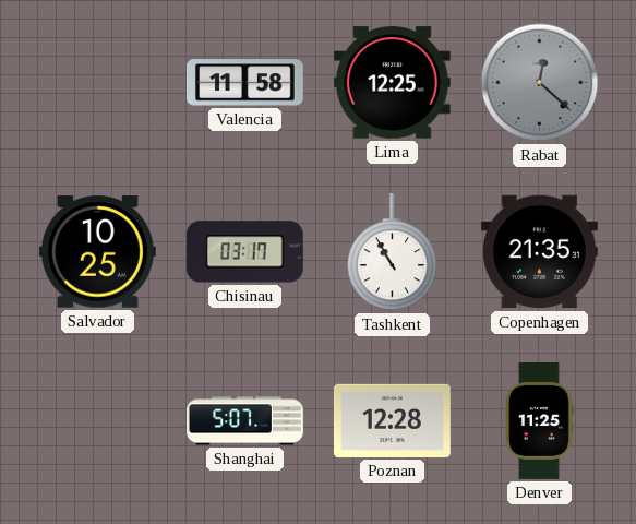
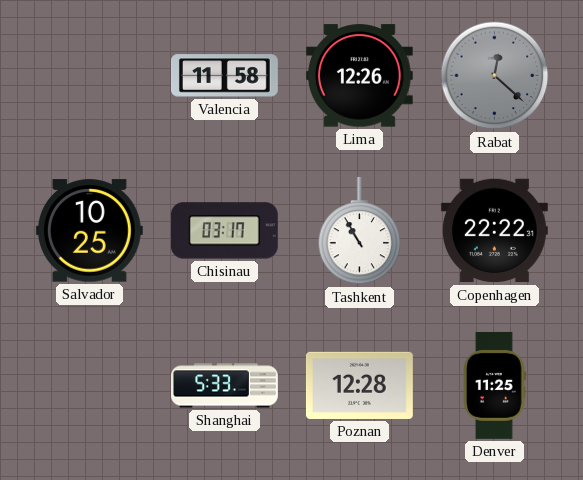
Lima: 12:25 -> 12:26 (359, 76)
Copenhagen: 21:35 -> 22:22 (494, 231)
Shanghai: 5:07 -> 5:33 (225, 386)
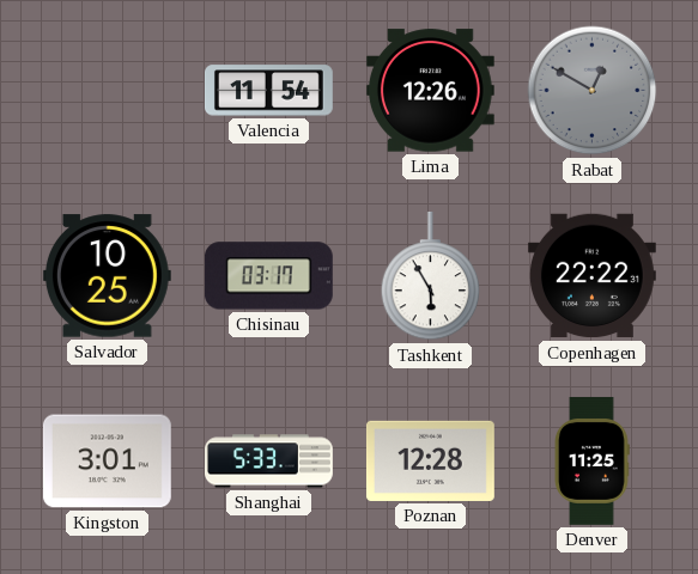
Valencia: 11:58 -> 11:54 (269, 91)
Rabat: 12:22 -> 12:50 (593, 91)
Tashkent: 10:55 -> 5:55 (431, 276)
Kingston: none -> 3:01 (107, 462)
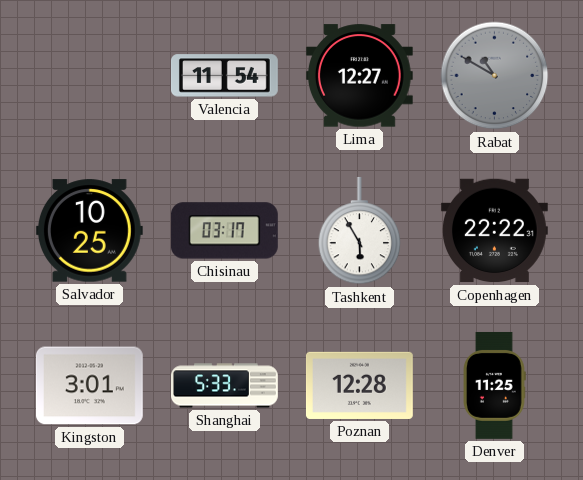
Lima: 12:26 -> 12:27 (359, 76)
Rabat: 12:50 -> 10:50 (495, 76)
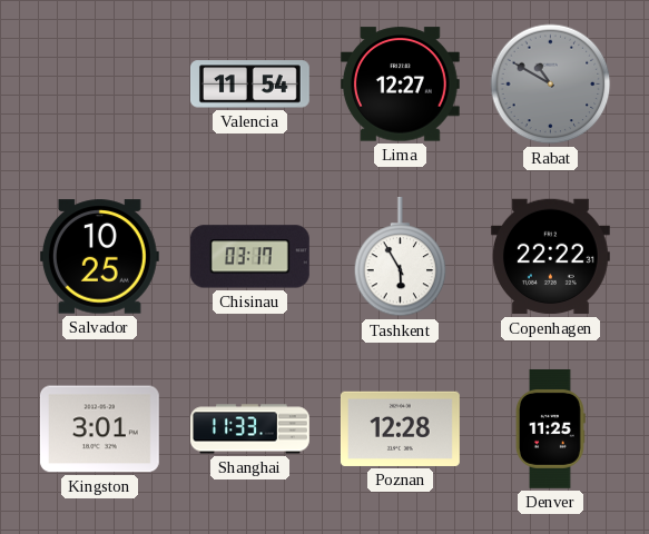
Shanghai: 5:33 -> 11:33 (250, 429)
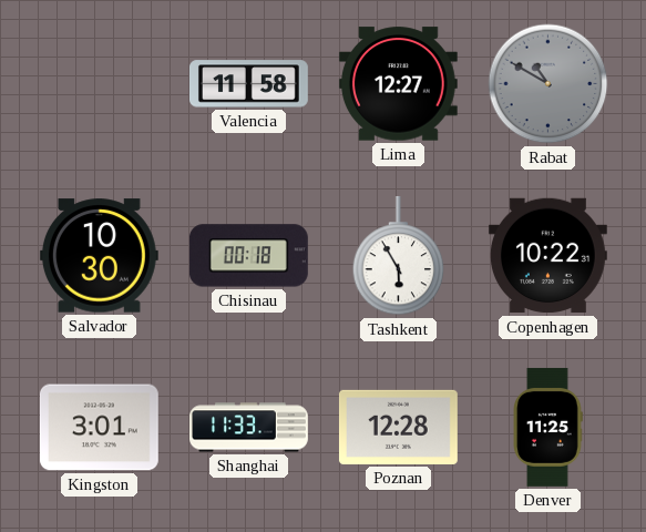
Valencia: 11:54 -> 11:58 (249, 84)
Salvador: 10:25 -> 10:30 (99, 256)
Chisinau: 03:17 -> 00:18 (248, 256)
Copenhagen: 22:22 -> 10:22 (547, 256)
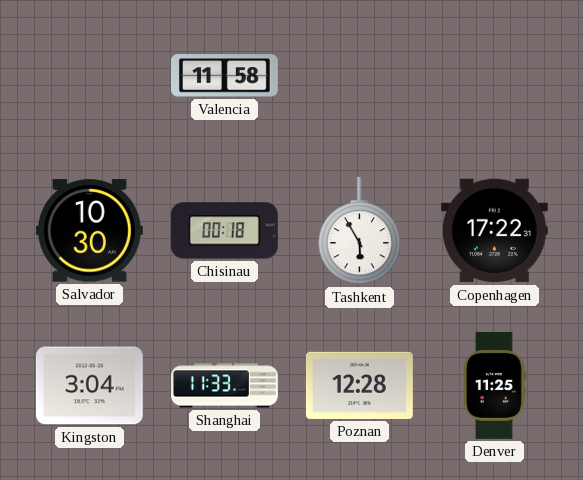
Lima: 12:27 -> none (398, 84)
Rabat: 10:50 -> none (548, 84)
Copenhagen: 10:22 -> 17:22 (494, 231)
Kingston: 3:01 -> 3:04 (89, 386)
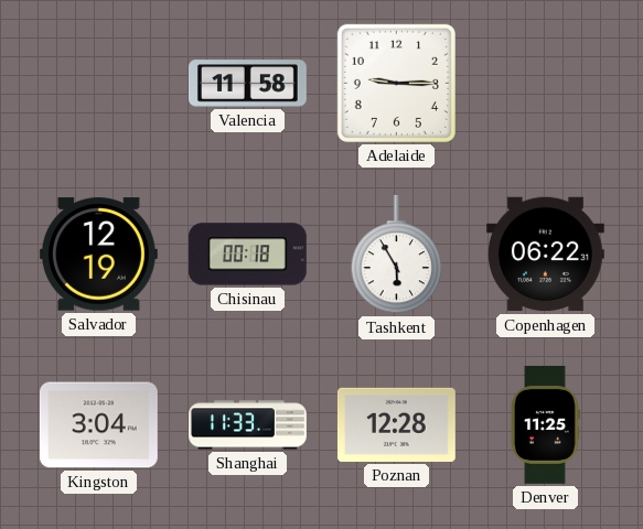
Adelaide: none -> 9:15 (396, 83)
Salvador: 10:30 -> 12:19 (98, 255)
Copenhagen: 17:22 -> 06:22 (545, 255)
